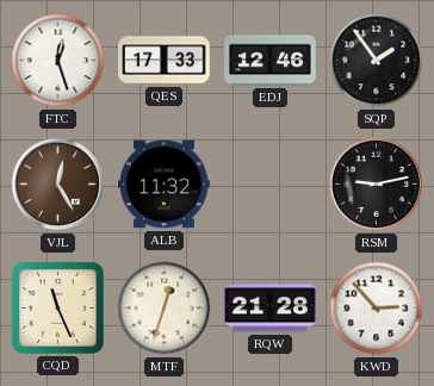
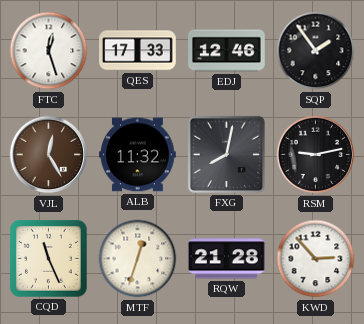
FXG: none -> 8:02 (226, 154)
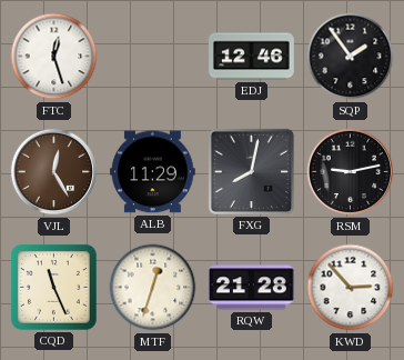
QES: 17:33 -> none (138, 51)
ALB: 11:32 -> 11:29 (153, 172)
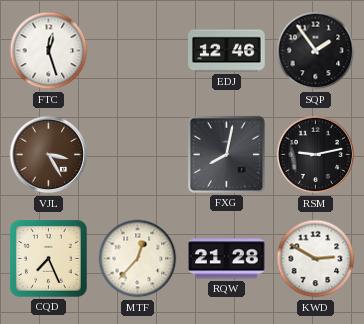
VJL: 12:25 -> 3:25 (49, 155)
ALB: 11:29 -> none (153, 172)
CQD: 11:26 -> 7:26 (48, 258)
MTF: 12:33 -> 12:37 (138, 259)
KWD: 2:53 -> 2:50 (316, 259)
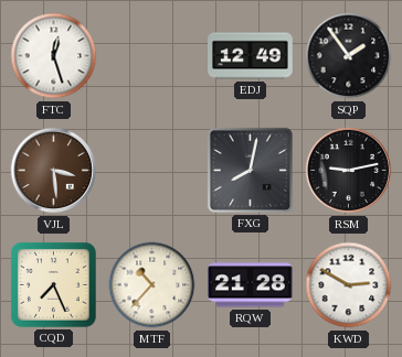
EDJ: 12:46 -> 12:49 (251, 56)
VJL: 3:25 -> 3:29 (54, 171)
MTF: 12:37 -> 10:37 (152, 285)
